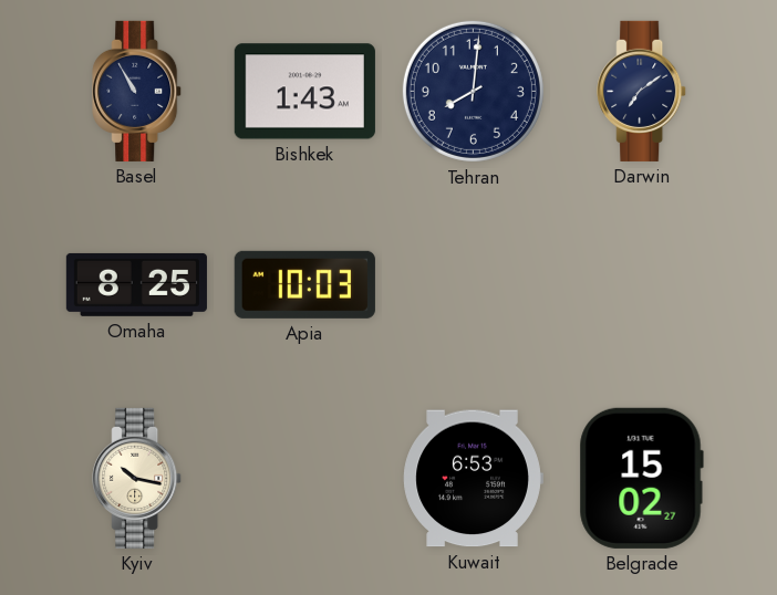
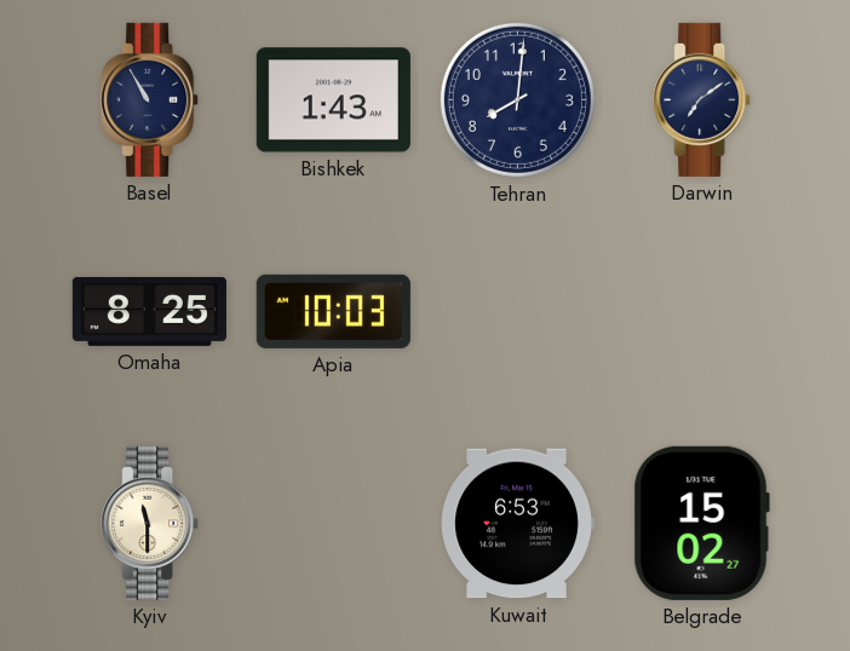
Kyiv: 10:17 -> 11:30 (150, 523)
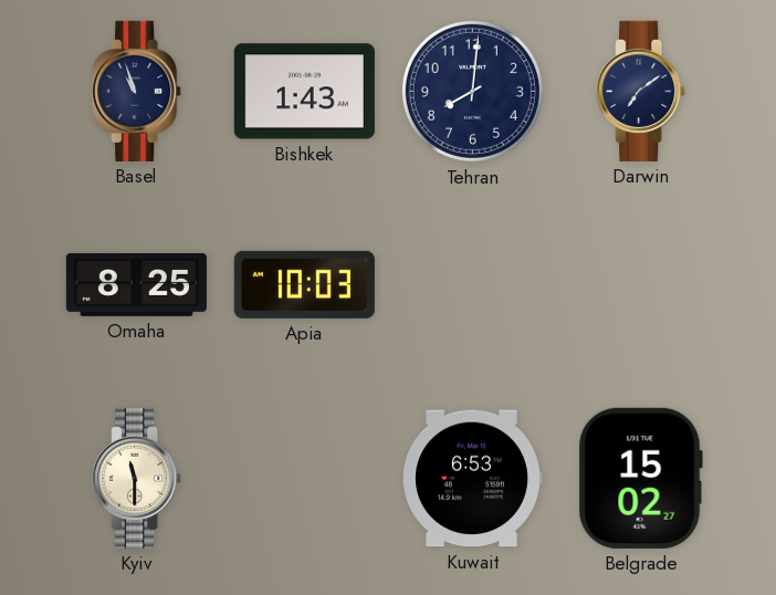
Basel: 10:55 -> 10:57 (137, 91)
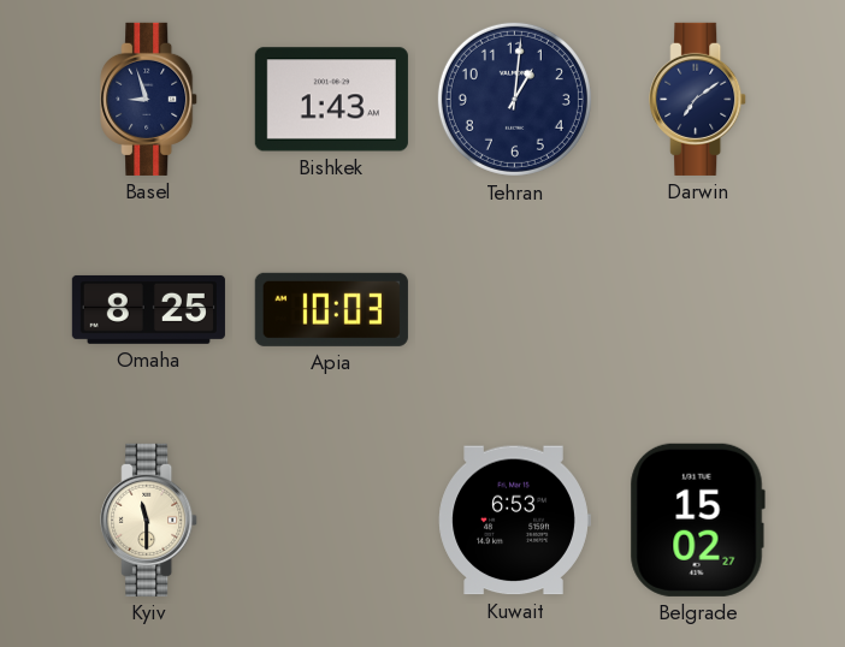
Basel: 10:57 -> 8:57 (149, 99)
Tehran: 8:01 -> 1:01 (514, 99)
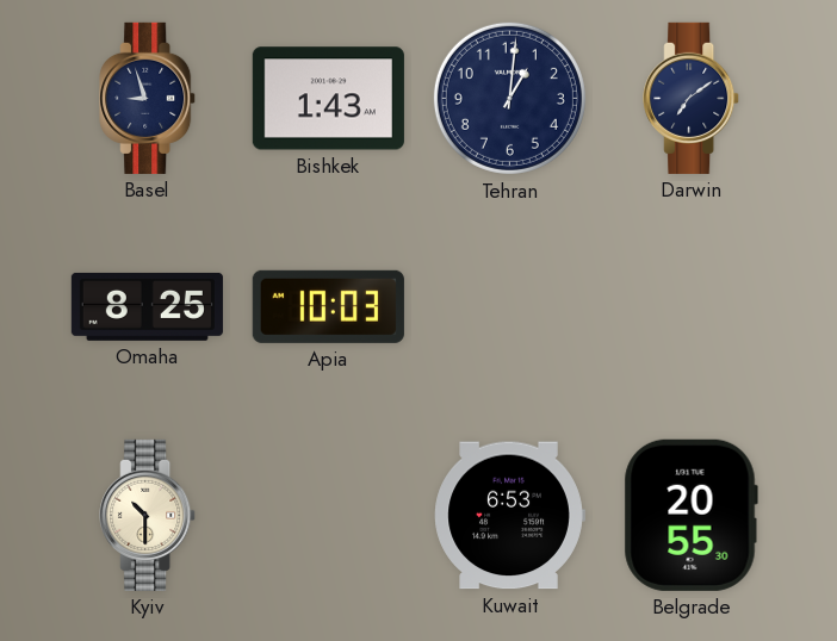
Kyiv: 11:30 -> 10:30 (148, 515)
Belgrade: 15:02 -> 20:55 (690, 515)
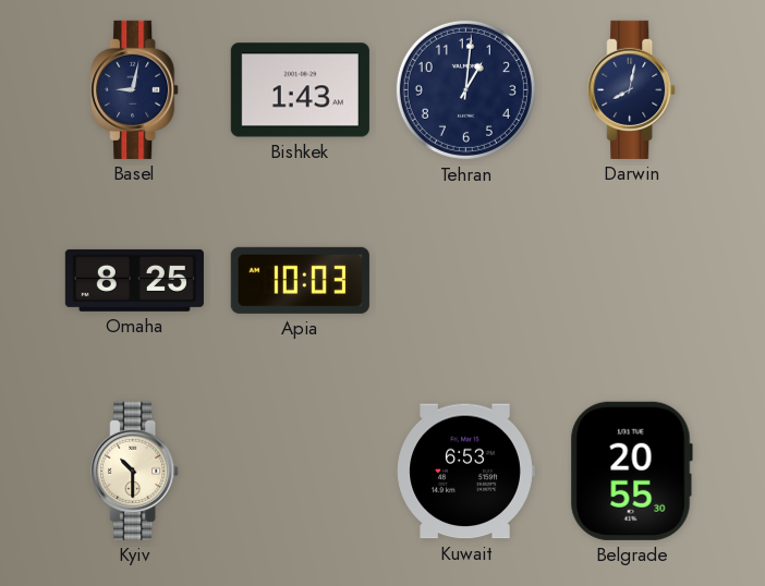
Basel: 8:57 -> 9:02 (135, 89)
Darwin: 7:09 -> 8:02 (632, 89)
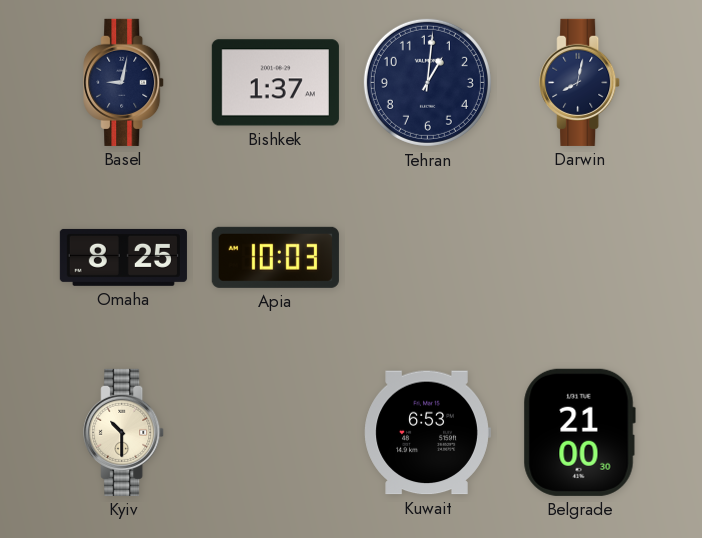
Bishkek: 1:43 -> 1:37 (275, 83)
Belgrade: 20:55 -> 21:00 (579, 432)
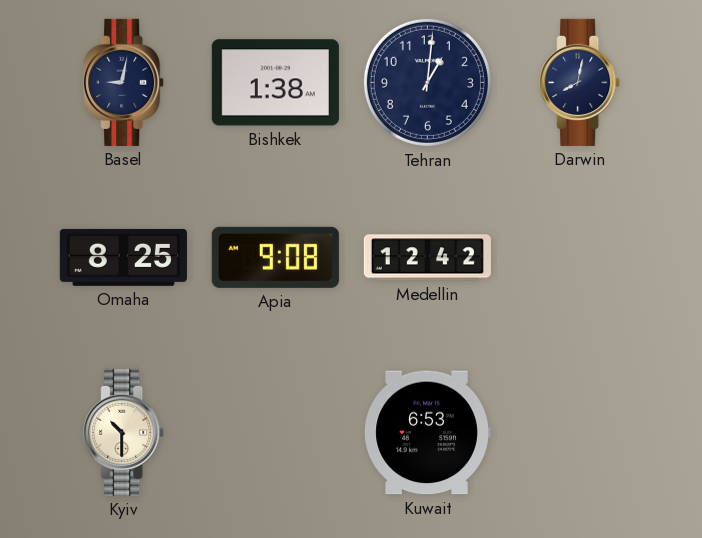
Bishkek: 1:37 -> 1:38 (275, 83)
Apia: 10:03 -> 9:08 (275, 257)
Medellin: none -> 12:42 (427, 258)
Belgrade: 21:00 -> none (579, 432)
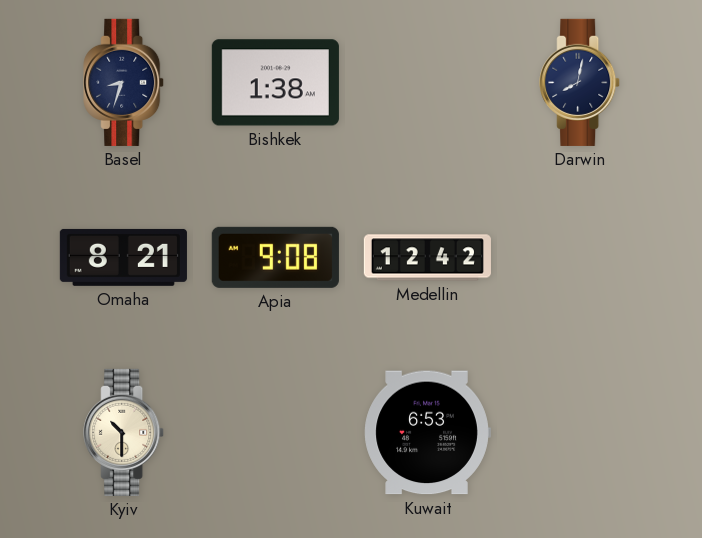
Basel: 9:02 -> 8:33 (124, 82)
Tehran: 1:01 -> none (427, 82)
Omaha: 8:25 -> 8:21 (123, 257)
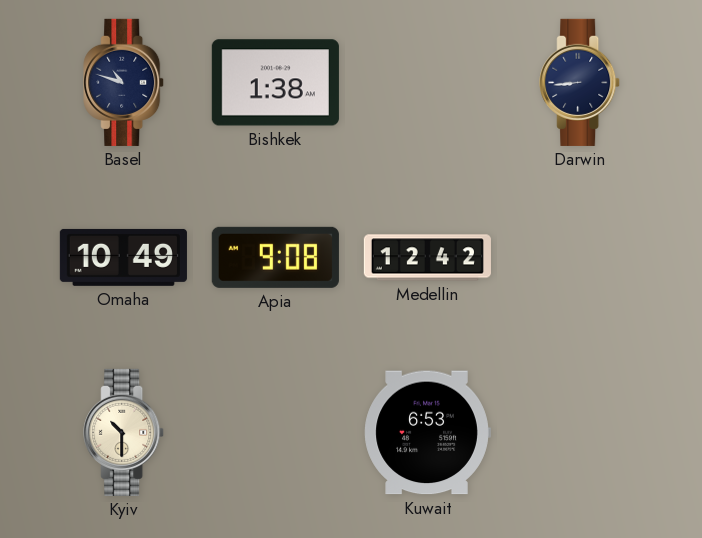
Basel: 8:33 -> 10:48 (124, 82)
Darwin: 8:02 -> 8:44 (580, 82)
Omaha: 8:21 -> 10:49 (123, 257)
